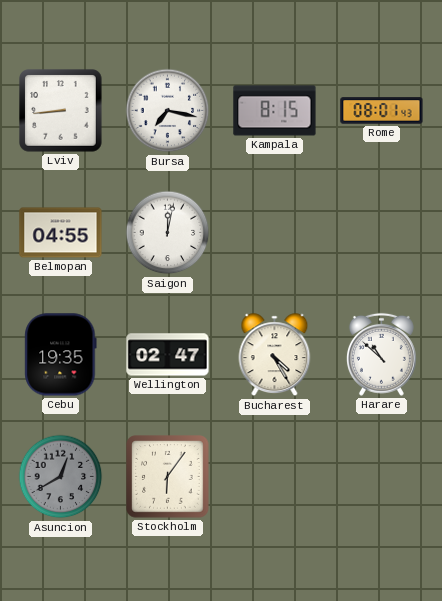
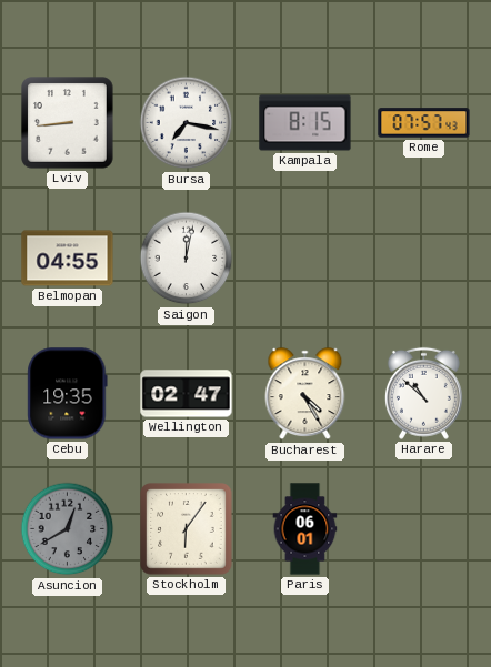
Rome: 08:01 -> 07:57 (424, 123)
Paris: none -> 06:01 (305, 529)
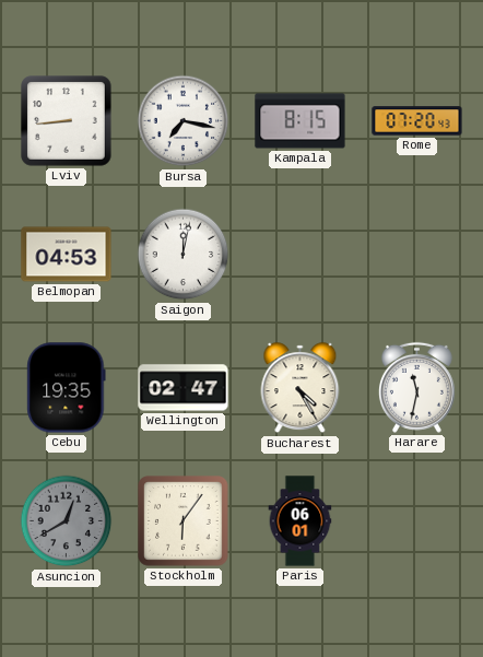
Rome: 07:57 -> 07:20 (417, 121)
Belmopan: 04:55 -> 04:53 (67, 255)
Harare: 10:52 -> 11:32 (416, 387)
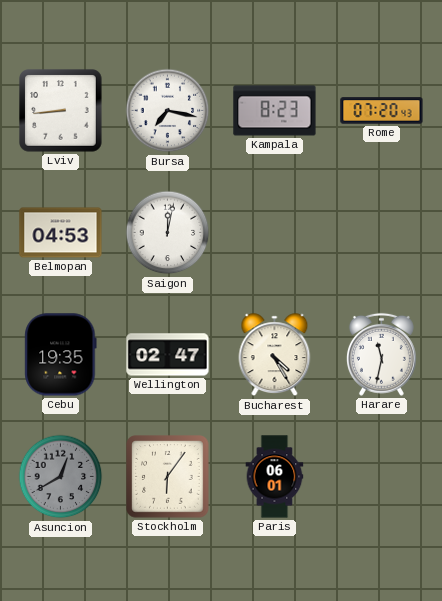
Kampala: 8:15 -> 8:23 (275, 111)
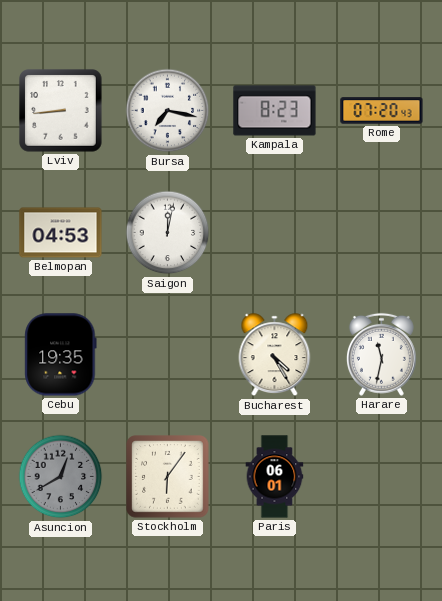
Wellington: 02:47 -> none (168, 355)
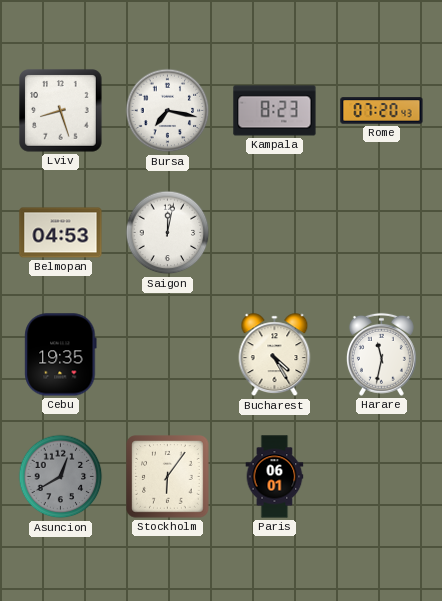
Lviv: 8:44 -> 8:27 (61, 111)
